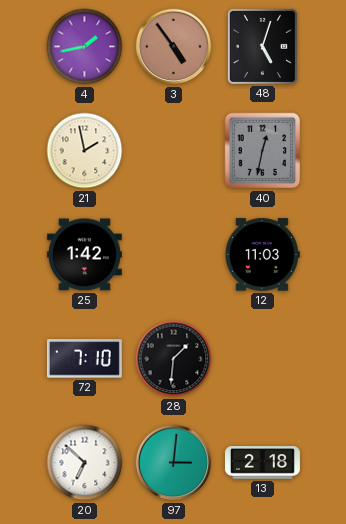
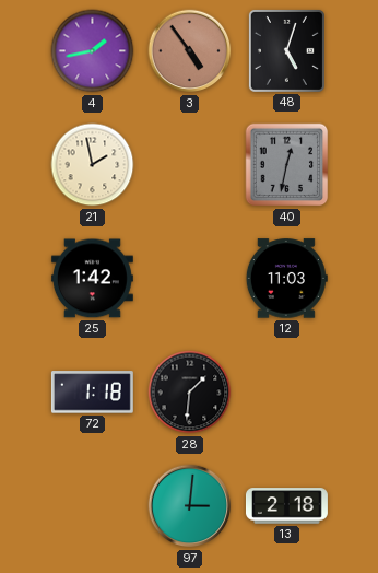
72: 7:10 -> 1:18 (92, 393)
20: 6:52 -> none (85, 463)
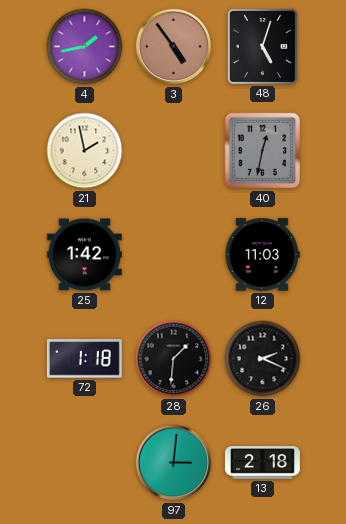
26: none -> 2:19 (263, 359)
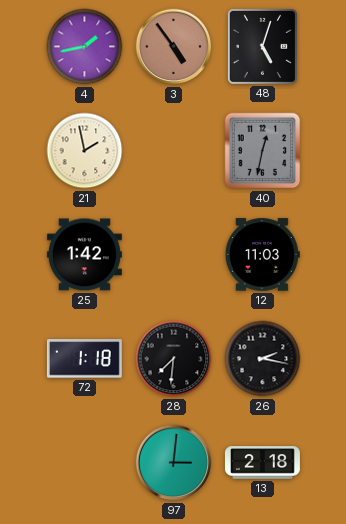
28: 1:31 -> 7:31 (174, 359)
26: 2:19 -> 2:17 (263, 359)
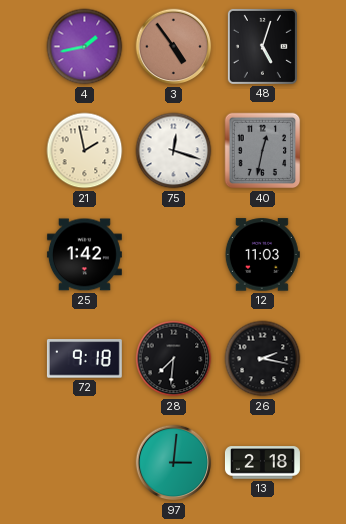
75: none -> 12:18 (174, 151)
72: 1:18 -> 9:18 (84, 359)
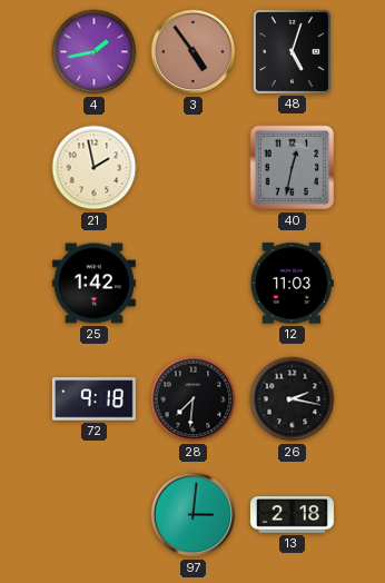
75: 12:18 -> none (174, 151)
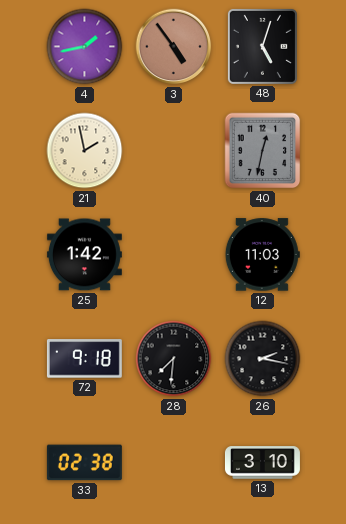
33: none -> 02:38 (84, 463)
97: 3:01 -> none (194, 515)
13: 2:18 -> 3:10 (262, 463)
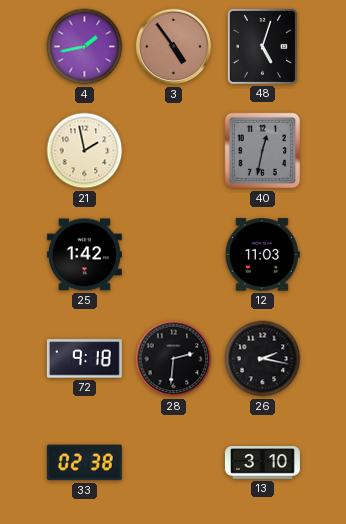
28: 7:31 -> 2:31 (174, 359)
